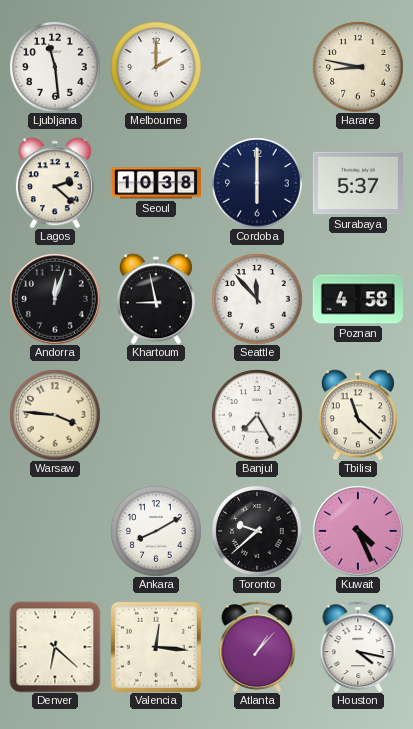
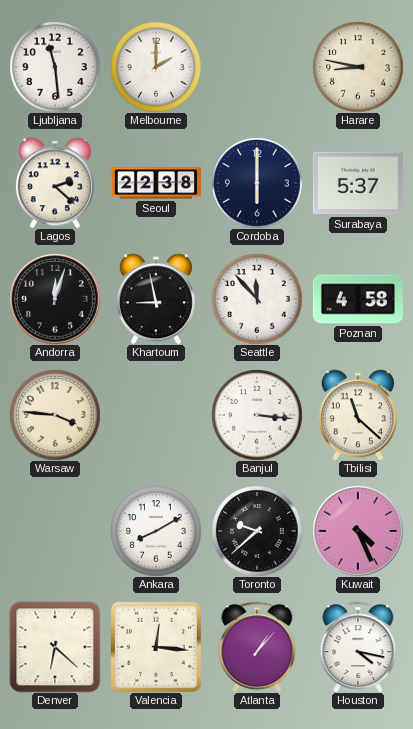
Seoul: 10:38 -> 22:38 (156, 183)
Banjul: 7:25 -> 3:16 (257, 415)
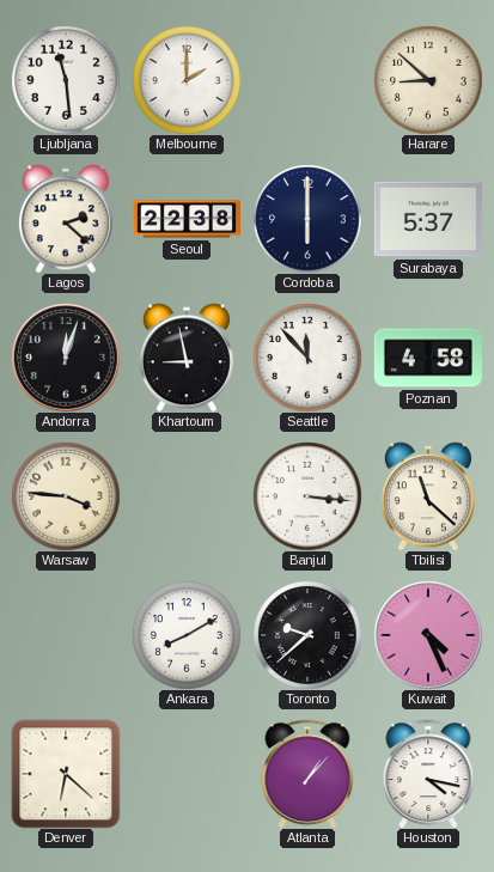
Harare: 8:47 -> 8:52 (428, 80)
Valencia: 12:16 -> none (156, 647)
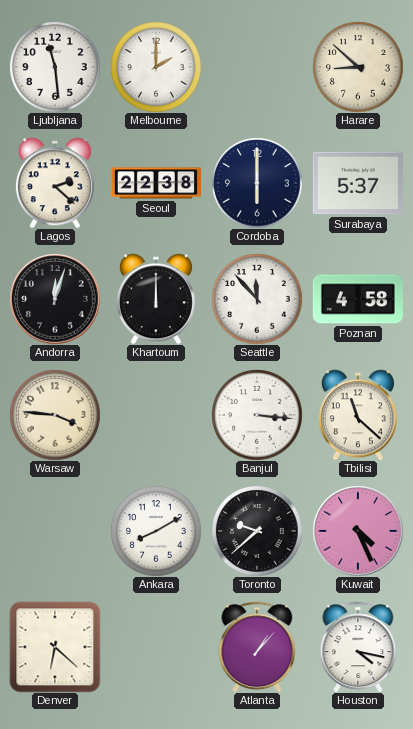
Khartoum: 8:58 -> 12:00 (156, 299)
